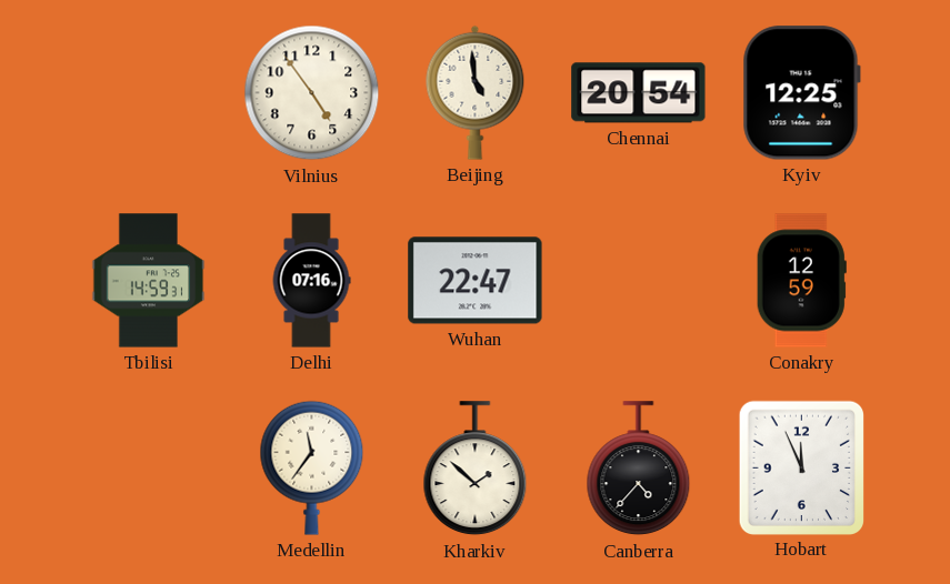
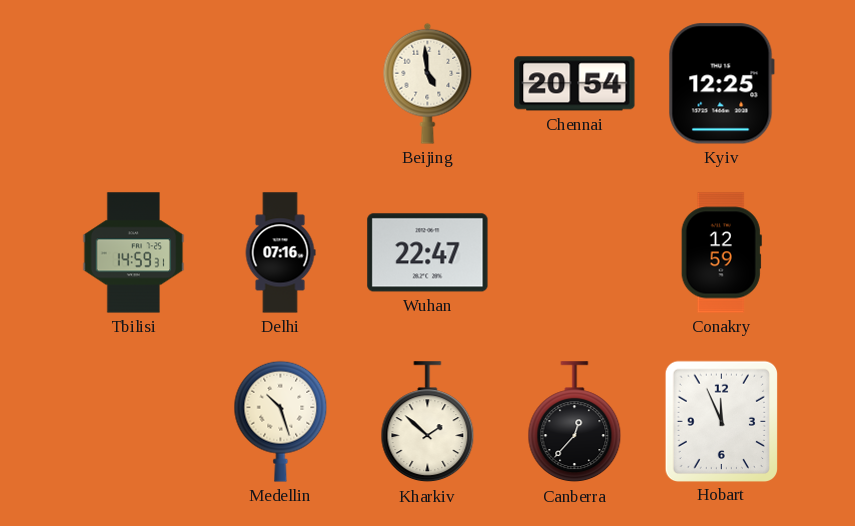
Vilnius: 4:54 -> none (312, 93)
Medellin: 11:36 -> 10:27 (281, 421)
Canberra: 4:37 -> 12:37 (575, 422)
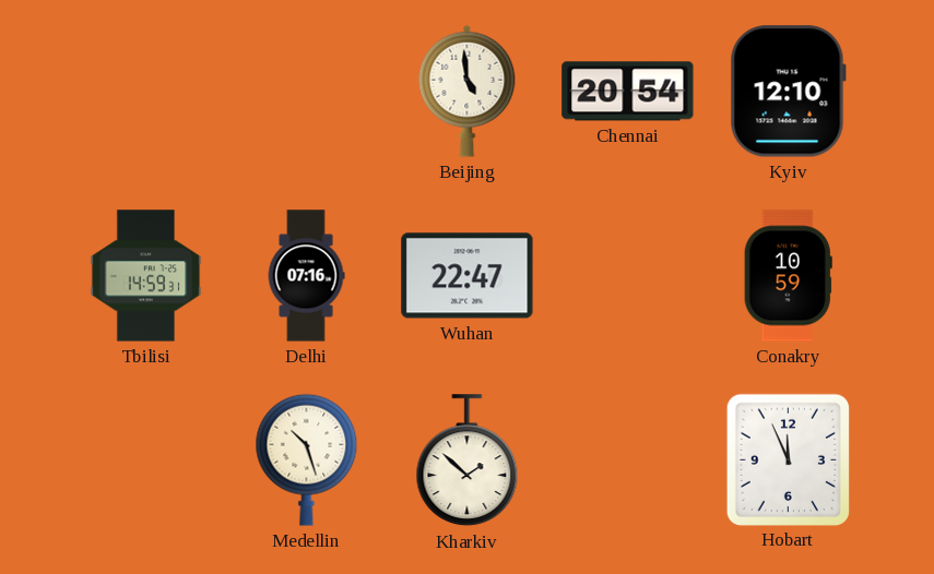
Kyiv: 12:25 -> 12:10 (788, 92)
Conakry: 12:59 -> 10:59 (788, 276)
Canberra: 12:37 -> none (575, 422)
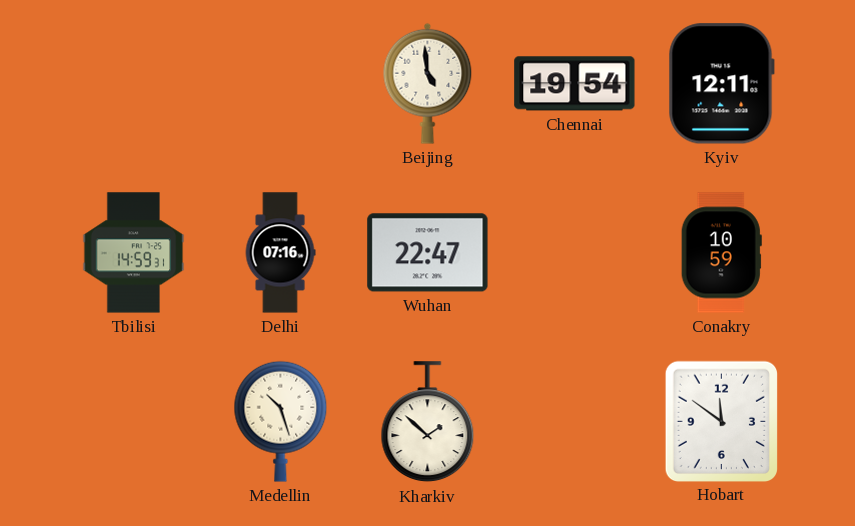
Chennai: 20:54 -> 19:54 (575, 84)
Kyiv: 12:10 -> 12:11 (721, 84)
Hobart: 11:56 -> 11:51 (721, 421)
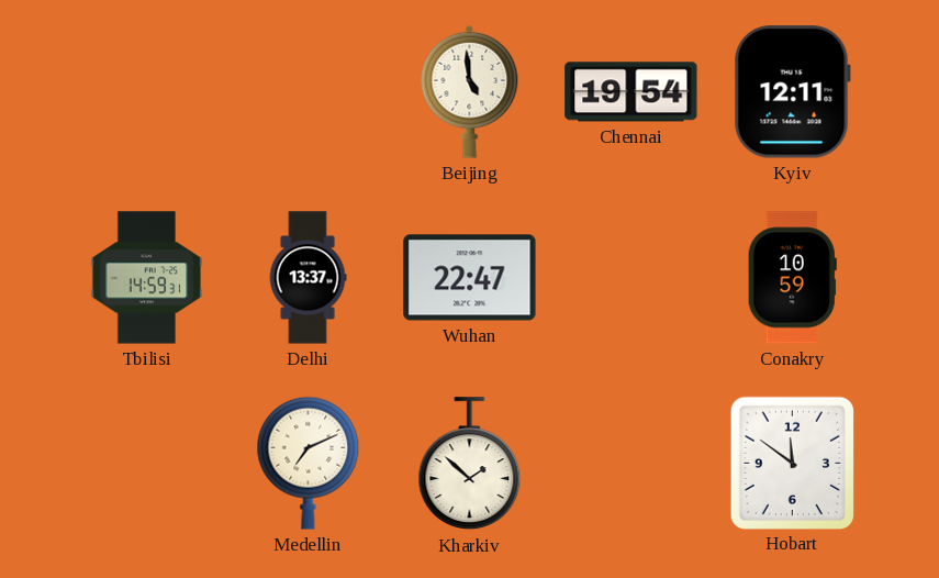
Delhi: 07:16 -> 13:37 (308, 278)
Medellin: 10:27 -> 7:11 (309, 463)
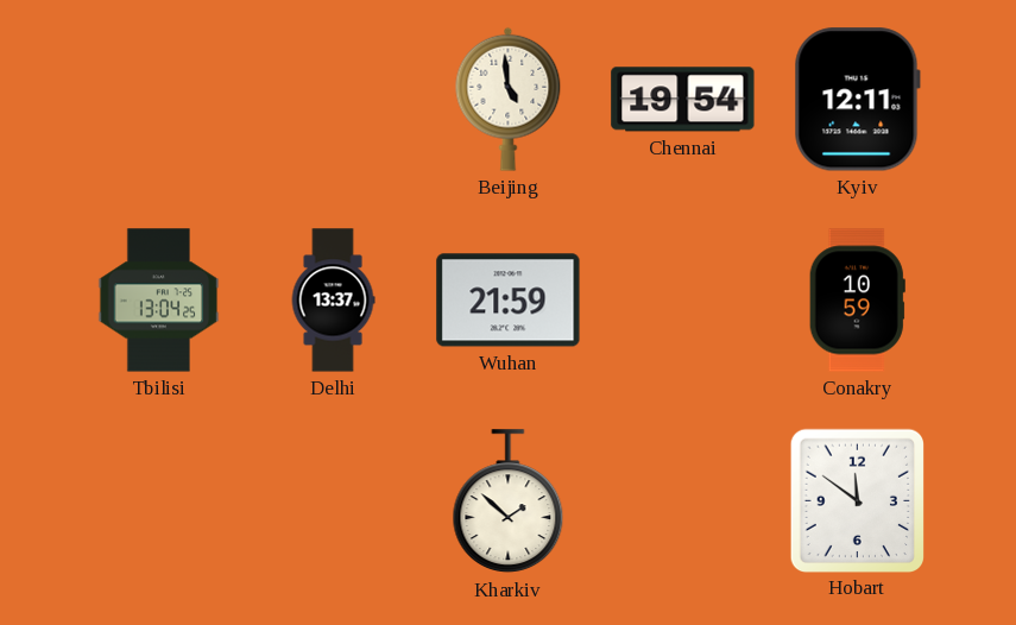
Tbilisi: 14:59 -> 13:04 (159, 301)
Wuhan: 22:47 -> 21:59 (509, 301)
Medellin: 7:11 -> none (309, 463)
